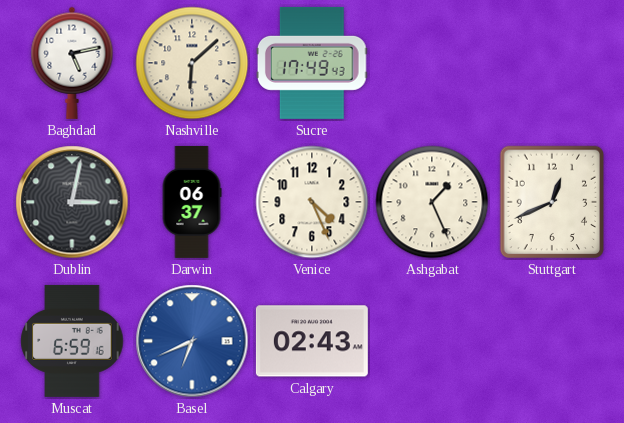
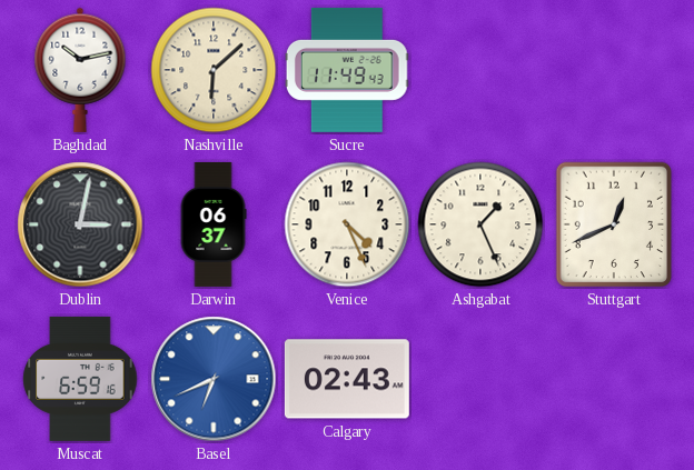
Baghdad: 5:13 -> 10:13 (80, 70)
Sucre: 17:49 -> 11:49 (347, 70)
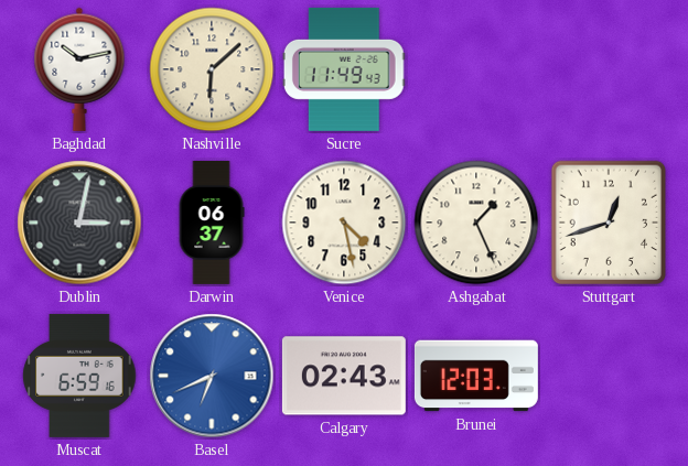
Venice: 4:26 -> 4:28 (344, 223)
Stuttgart: 12:41 -> 12:42 (608, 223)
Brunei: none -> 12:03 (476, 376)
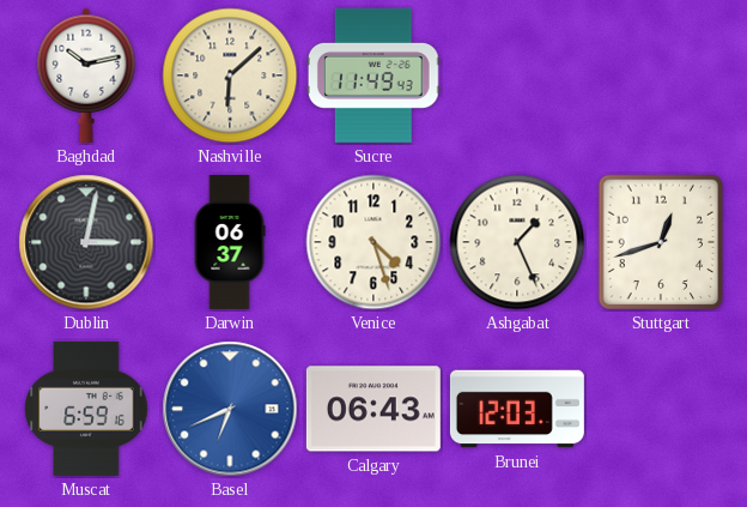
Venice: 4:28 -> 4:27 (373, 242)
Calgary: 02:43 -> 06:43 (373, 409)
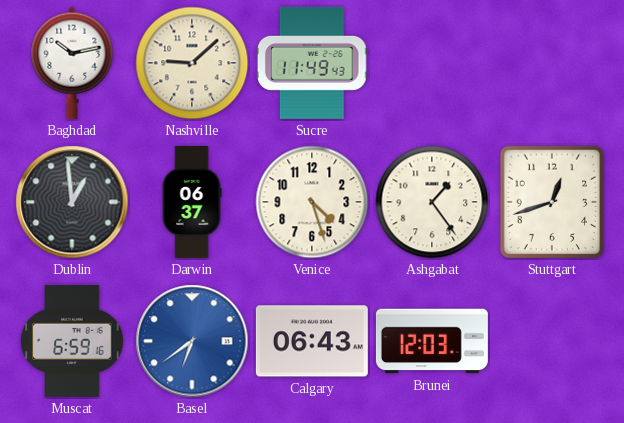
Nashville: 6:08 -> 9:08 (192, 63)
Dublin: 3:02 -> 12:59 (72, 202)
Ashgabat: 1:26 -> 1:24 (432, 202)
Basel: 6:41 -> 6:39 (192, 341)
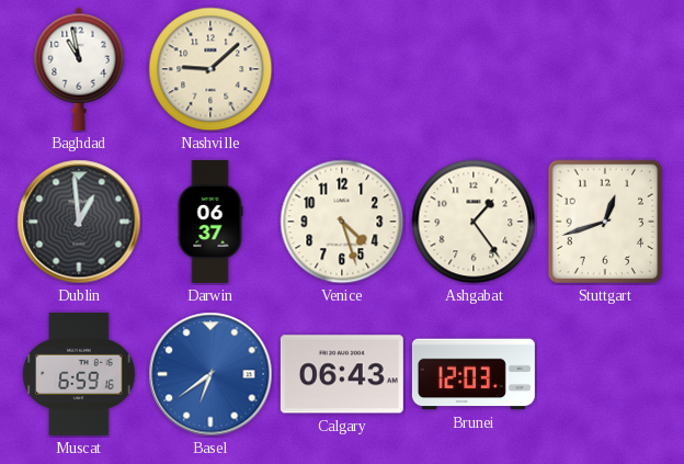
Baghdad: 10:13 -> 10:58 (79, 69)
Sucre: 11:49 -> none (312, 63)
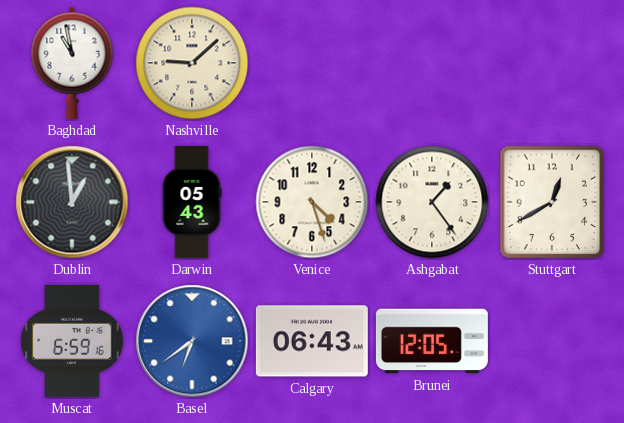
Darwin: 06:37 -> 05:43 (192, 202)
Stuttgart: 12:42 -> 12:40 (551, 202)
Brunei: 12:03 -> 12:05 (432, 341)
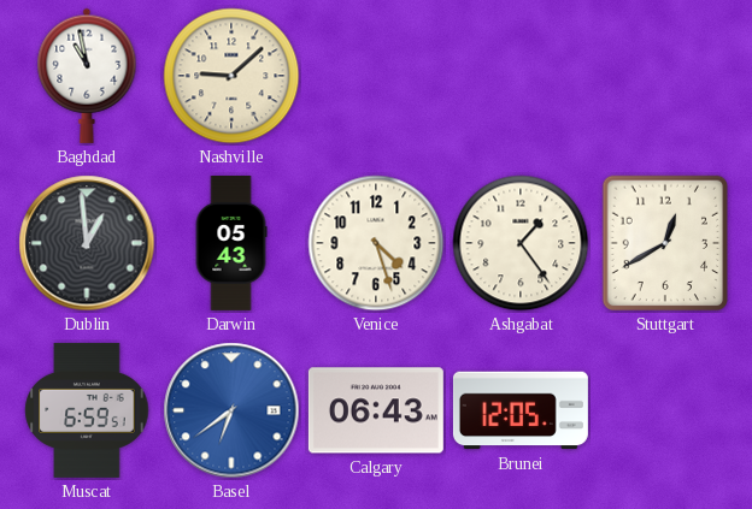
Muscat: 6:59:16 -> 6:59:51 (87, 410)
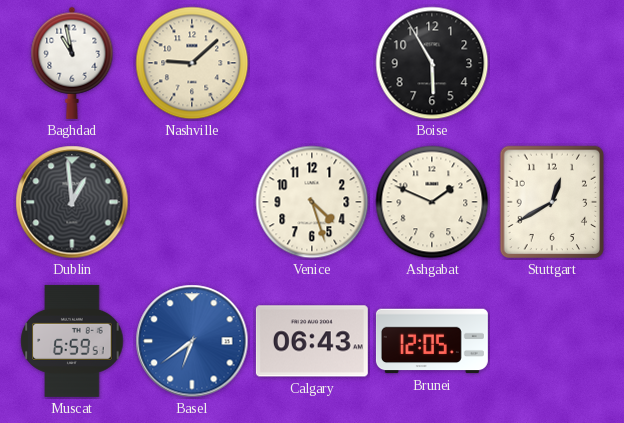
Boise: none -> 5:55 (432, 63)
Darwin: 05:43 -> none (231, 243)
Ashgabat: 1:24 -> 1:49 (432, 202)
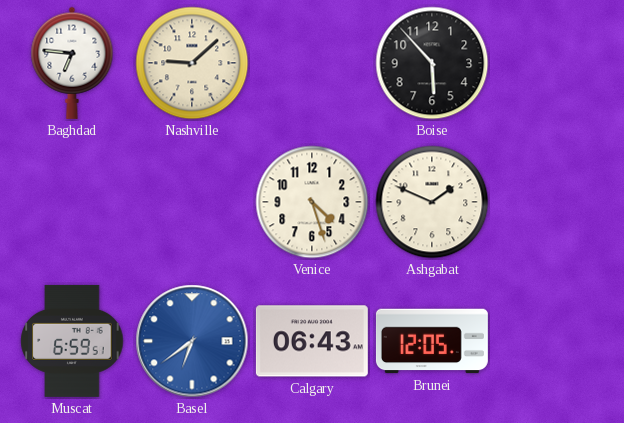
Baghdad: 10:58 -> 6:46 (72, 63)
Boise: 5:55 -> 5:53 (432, 63)
Dublin: 12:59 -> none (72, 202)
Stuttgart: 12:40 -> none (551, 202)
